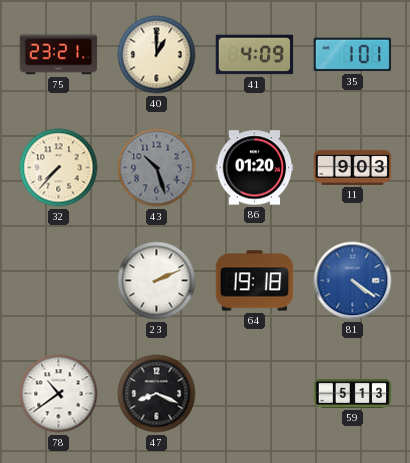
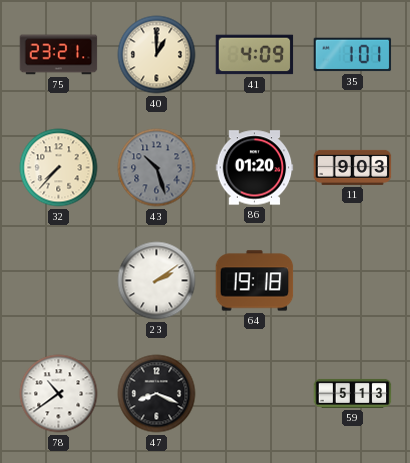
23: 2:11 -> 2:09 (157, 281)
81: 4:21 -> none (353, 281)
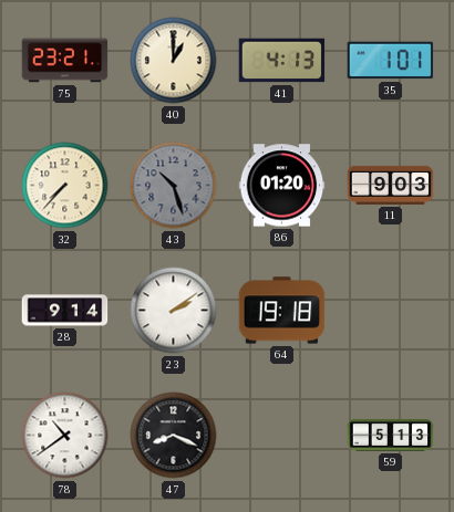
41: 4:09 -> 4:13 (282, 61)
28: none -> 9:14 (65, 311)
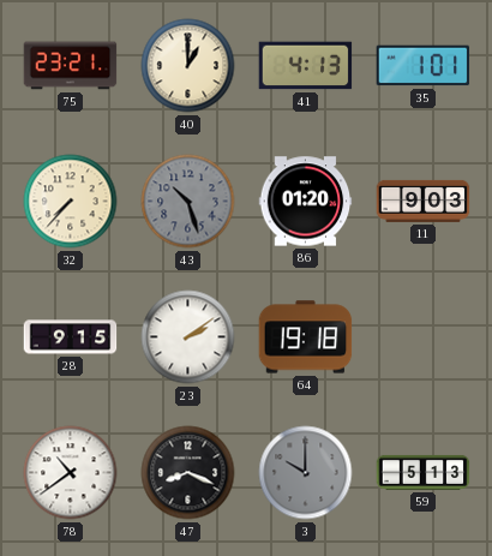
28: 9:14 -> 9:15 (71, 337)
3: none -> 10:00 (306, 473)
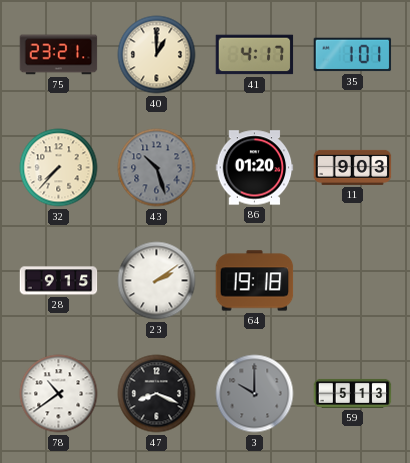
41: 4:13 -> 4:17 (255, 55)
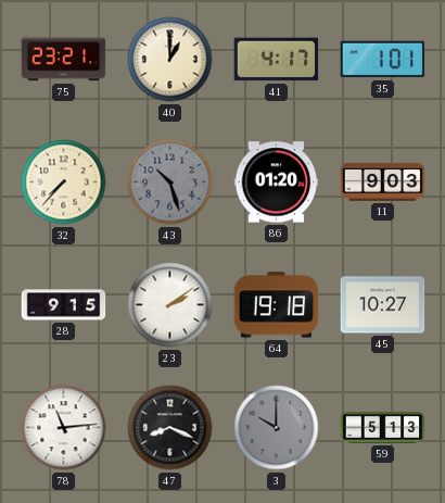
45: none -> 10:27 (383, 305)
78: 10:39 -> 11:14 (64, 428)
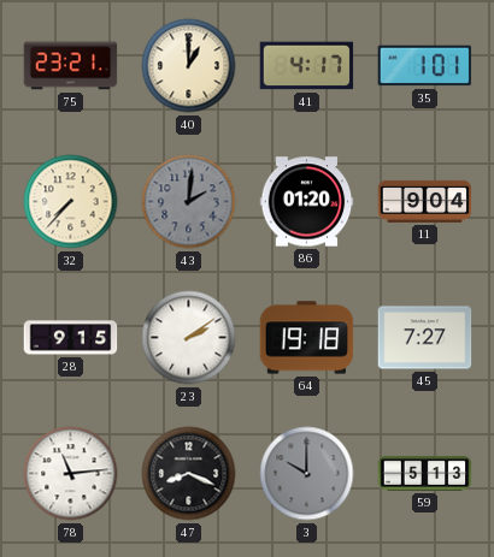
43: 10:27 -> 2:01 (189, 202)
11: 9:03 -> 9:04 (425, 201)
45: 10:27 -> 7:27 (425, 338)
